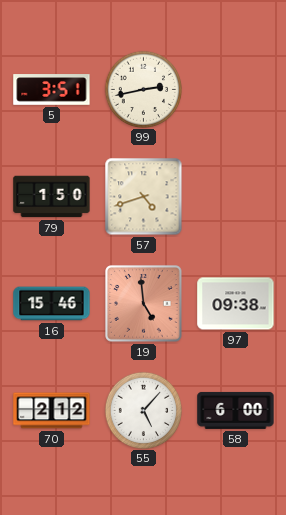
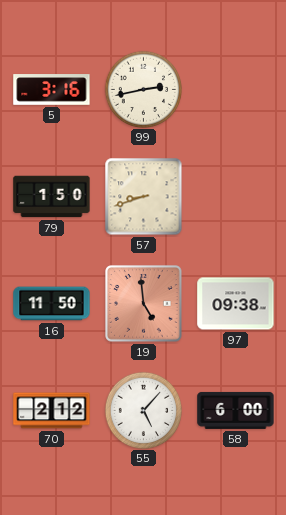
5: 3:51 -> 3:16 (52, 90)
57: 4:42 -> 8:42 (144, 197)
16: 15:46 -> 11:50 (52, 304)
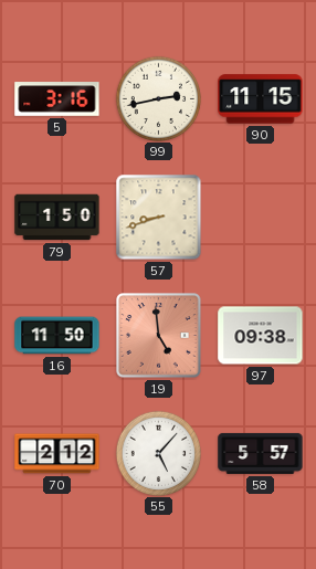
90: none -> 11:15 (261, 99)
58: 6:00 -> 5:57 (261, 453)
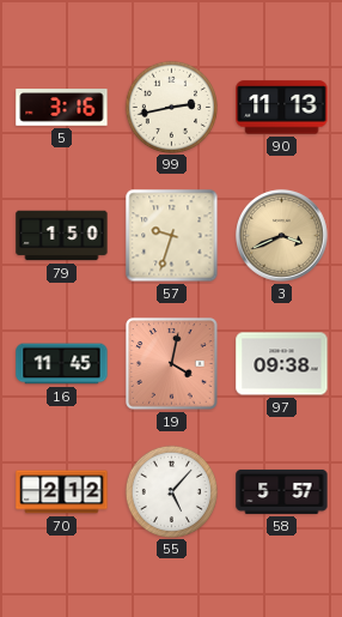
90: 11:15 -> 11:13 (282, 108)
57: 8:42 -> 9:33 (172, 236)
3: none -> 3:41 (281, 235)
16: 11:50 -> 11:45 (62, 364)
19: 4:59 -> 4:02 (172, 364)
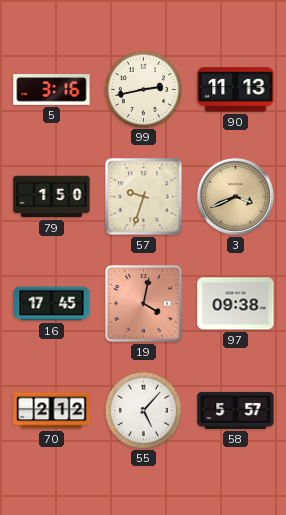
16: 11:45 -> 17:45 (52, 304)
